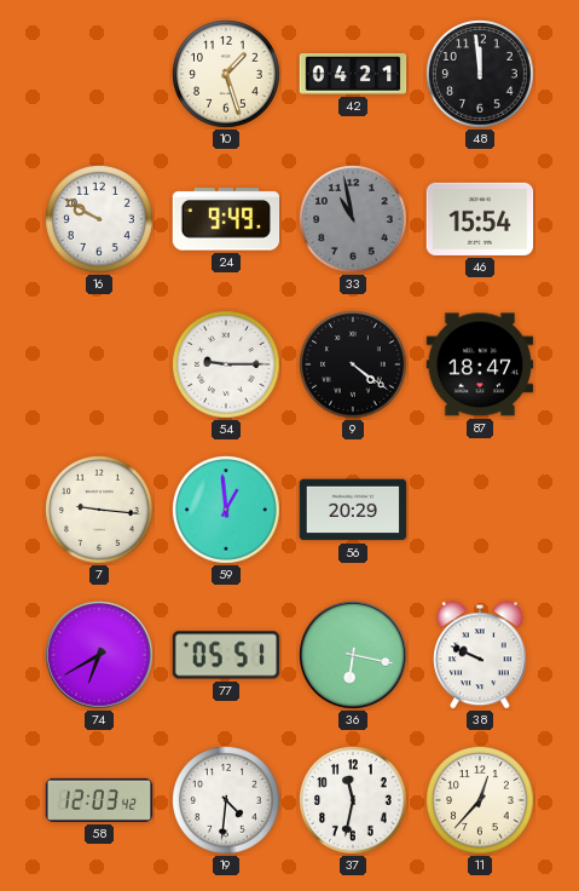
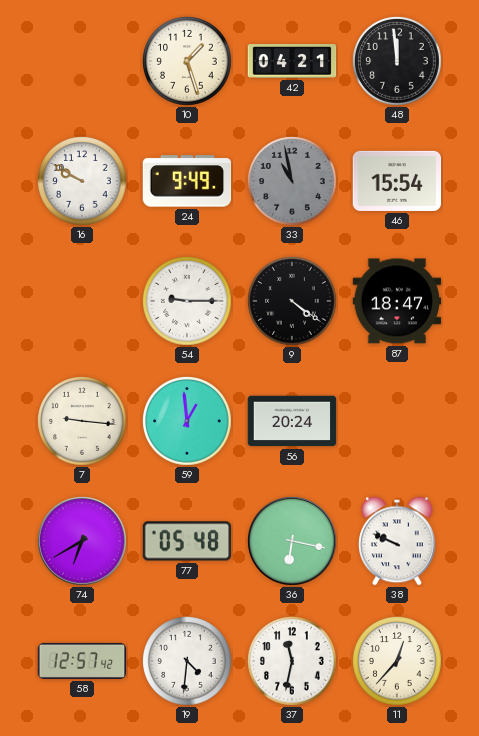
56: 20:29 -> 20:24 (292, 421)
77: 05:51 -> 05:48 (187, 541)
58: 12:03 -> 12:57 (82, 661)
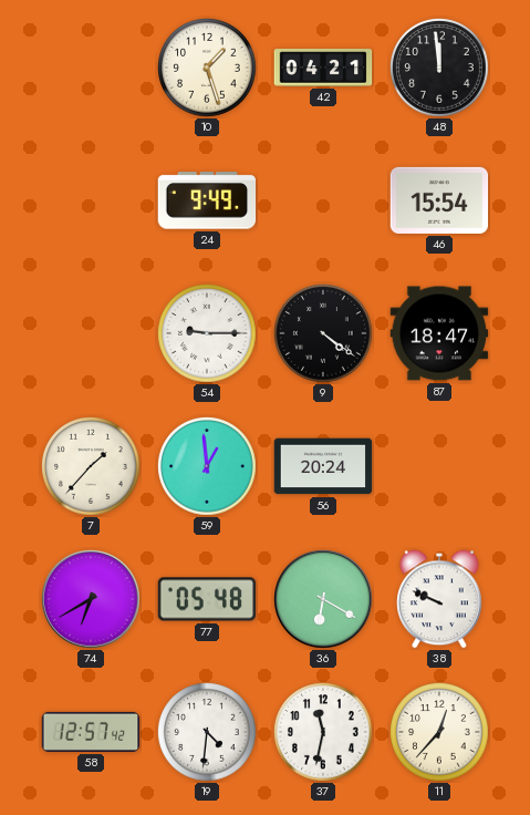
16: 9:50 -> none (83, 182)
33: 10:58 -> none (293, 182)
7: 9:16 -> 1:37 (92, 467)
36: 6:17 -> 6:20 (323, 599)
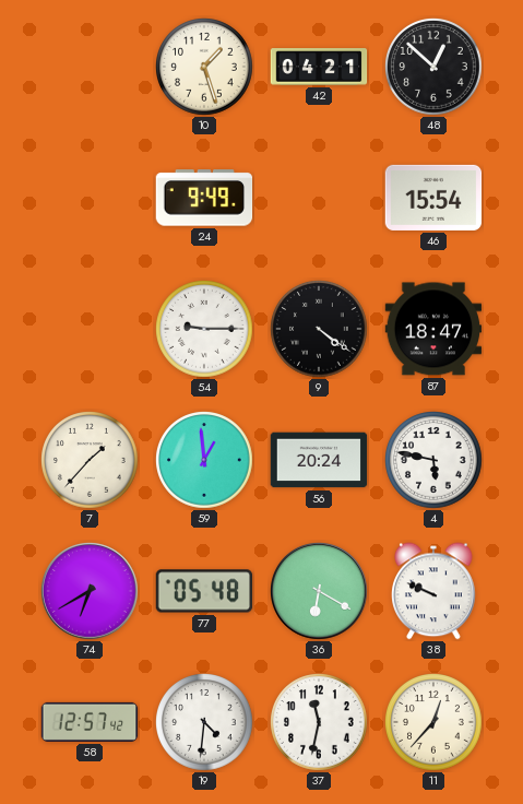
48: 11:59 -> 12:52 (435, 68)
4: none -> 5:47 (435, 461)
